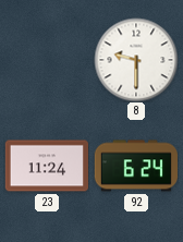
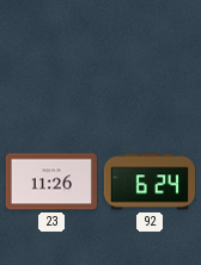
8: 9:30 -> none (136, 60)
23: 11:24 -> 11:26 (50, 181)
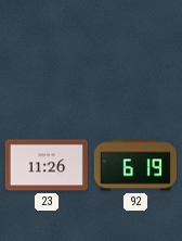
92: 6:24 -> 6:19 (134, 165)
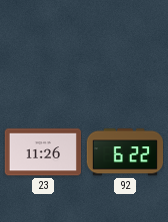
92: 6:19 -> 6:22 (124, 152)
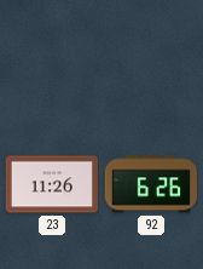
92: 6:22 -> 6:26 (150, 184)
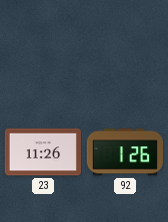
92: 6:26 -> 1:26 (124, 152)
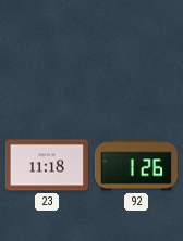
23: 11:26 -> 11:18 (46, 165)
